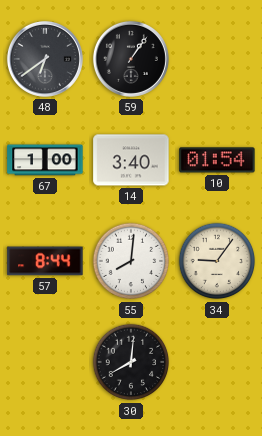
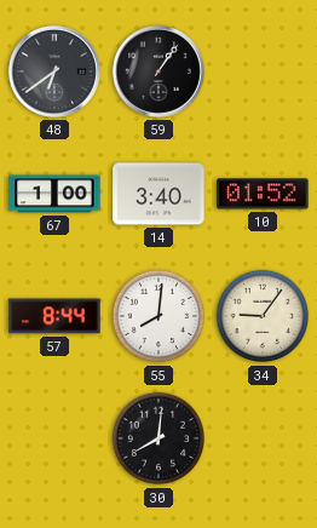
10: 01:54 -> 01:52 (263, 194)
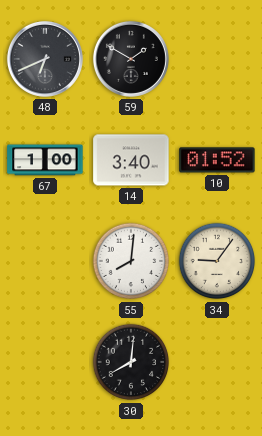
48: 6:39 -> 6:41 (45, 59)
59: 1:06 -> 1:50 (131, 59)
57: 8:44 -> none (54, 316)
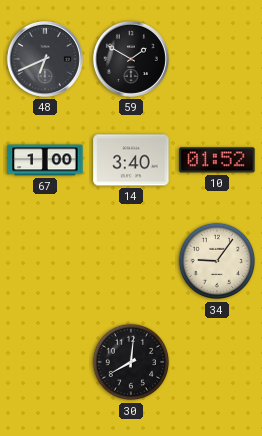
55: 8:01 -> none (131, 261)
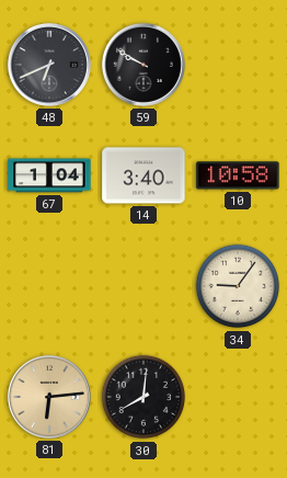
59: 1:50 -> 9:50 (143, 65)
67: 1:00 -> 1:04 (49, 175)
10: 01:52 -> 10:58 (238, 175)
81: none -> 6:14 (49, 397)
